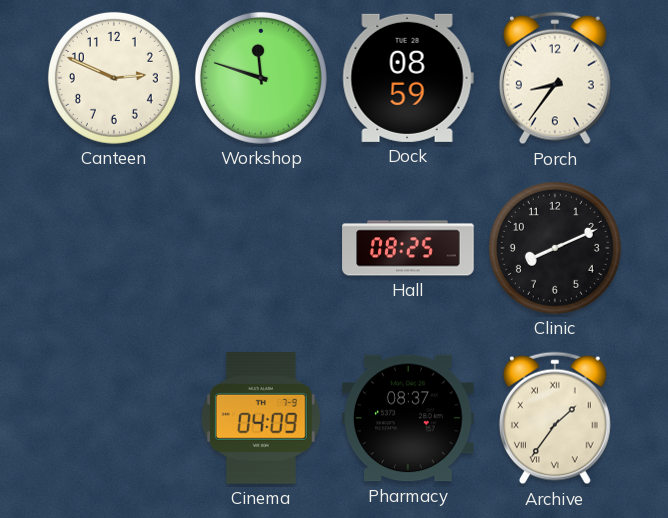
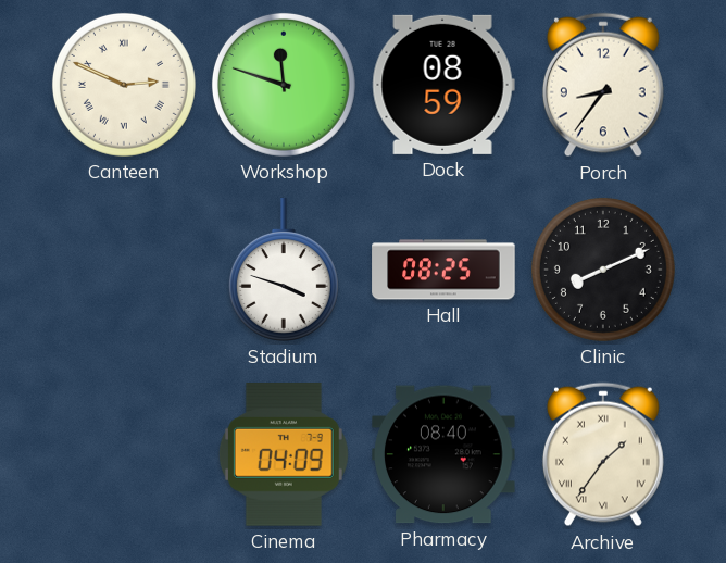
Canteen numerals: Arabic -> Roman (124, 85)
Stadium: none -> 3:48 (284, 270)
Pharmacy: 08:37 -> 08:40 (445, 454)
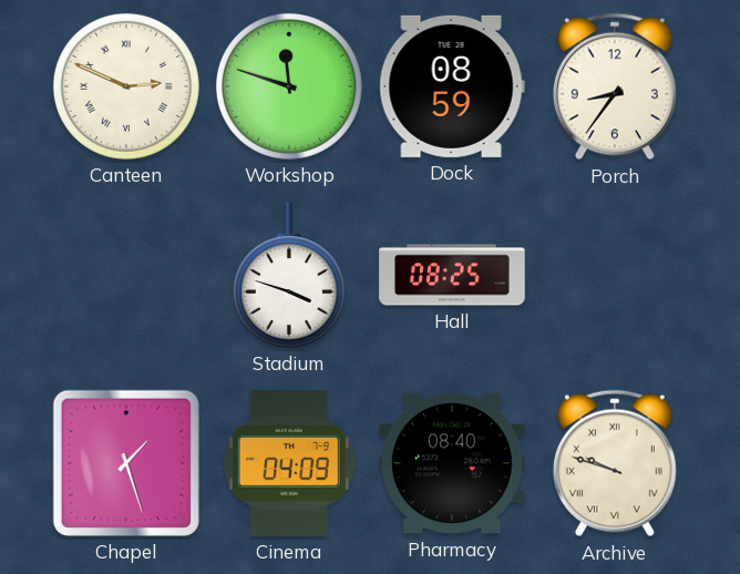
Clinic: 8:11 -> none (603, 270)
Chapel: none -> 1:27 (126, 463)
Archive: 1:36 -> 9:48 (615, 463)
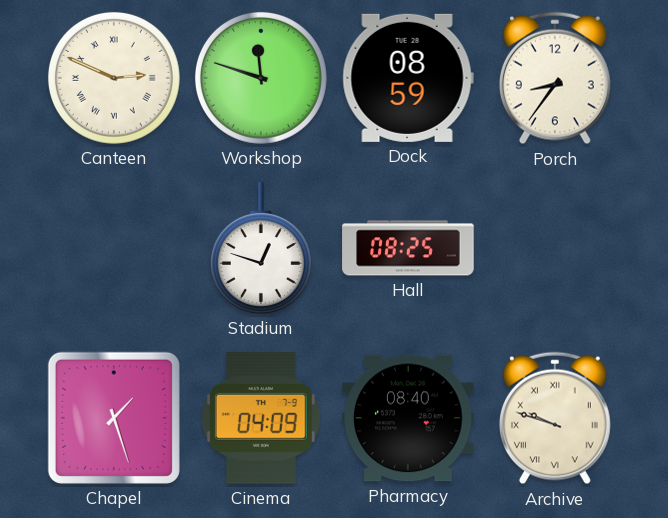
Stadium: 3:48 -> 12:48 (261, 248)
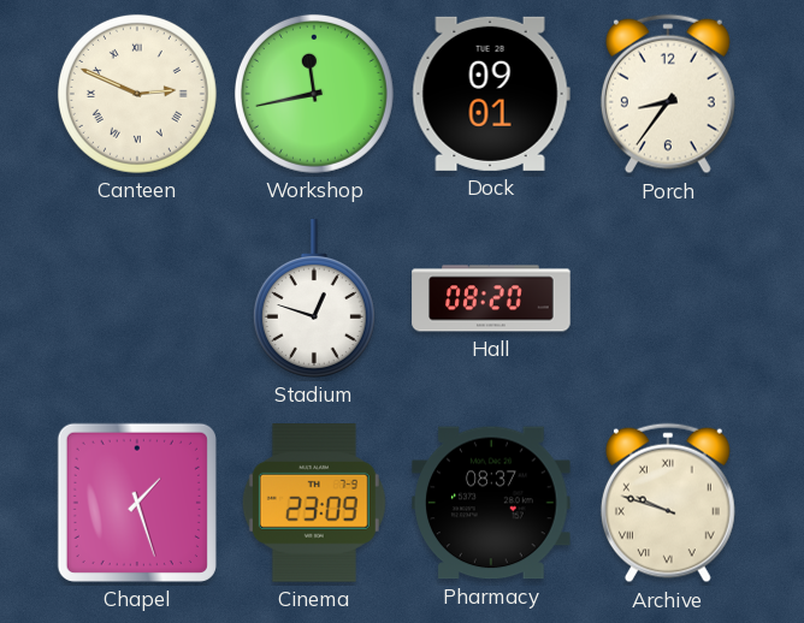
Workshop: 11:48 -> 11:43 (314, 94)
Dock: 08:59 -> 09:01 (491, 94)
Hall: 08:25 -> 08:20 (491, 298)
Cinema: 04:09 -> 23:09 (314, 504)
Pharmacy: 08:40 -> 08:37 (492, 503)
